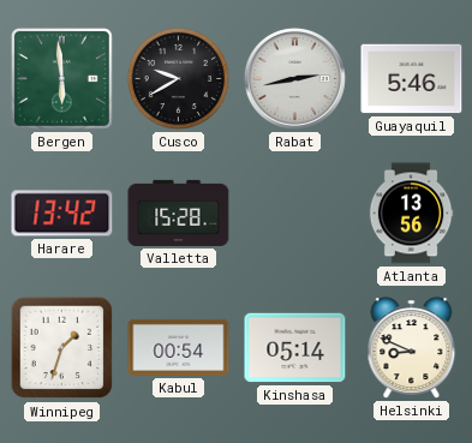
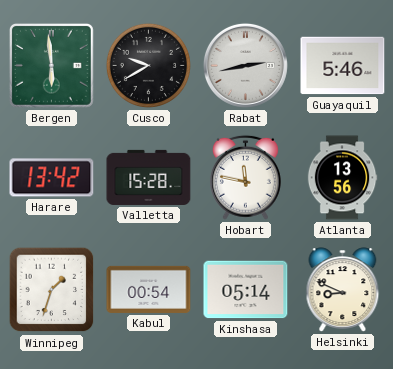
Hobart: none -> 11:47 (245, 177)
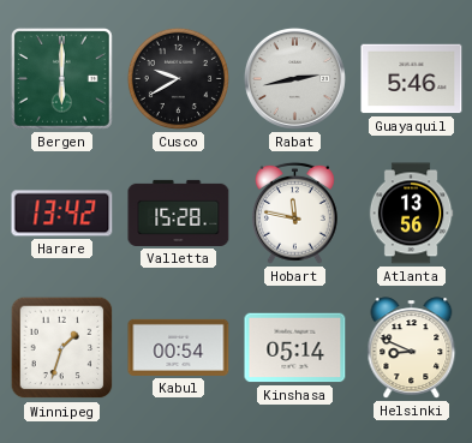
Bergen: 5:59 -> 6:00 (61, 78)
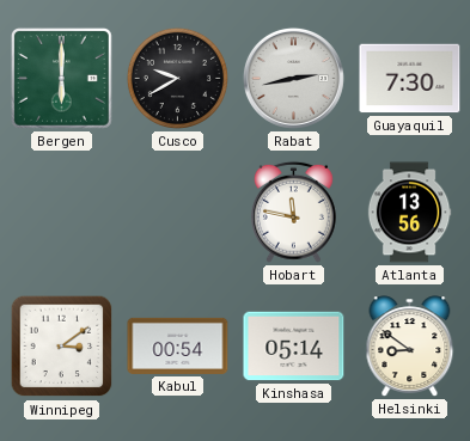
Guayaquil: 5:46 -> 7:30 (410, 79)
Harare: 13:42 -> none (62, 214)
Valletta: 15:28 -> none (179, 212)
Winnipeg: 1:33 -> 3:09 (62, 347)
Helsinki: 8:49 -> 8:51 (410, 347)
